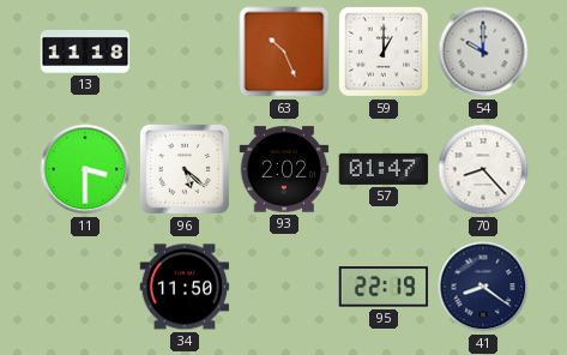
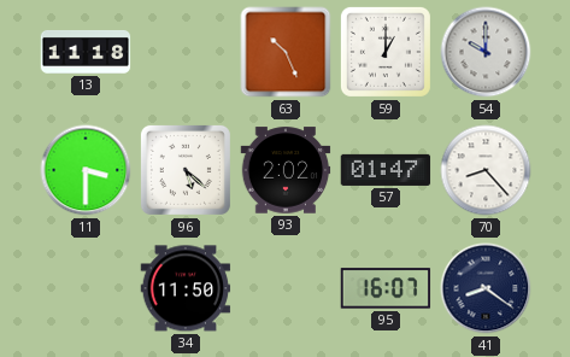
95: 22:19 -> 16:07 (386, 288)
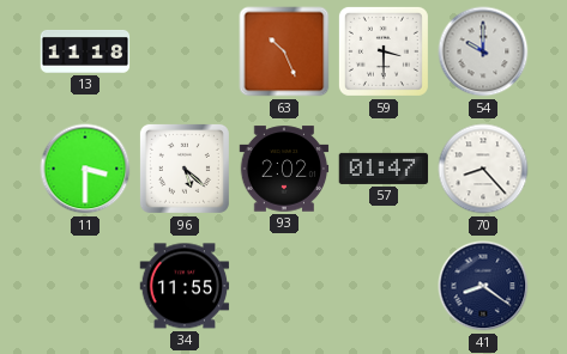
59: 1:00 -> 3:30 (384, 51)
34: 11:50 -> 11:55 (185, 286)
95: 16:07 -> none (386, 288)
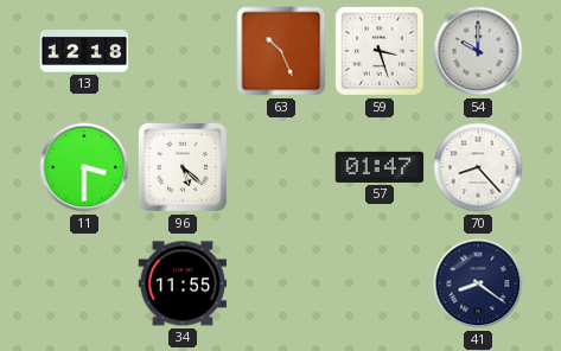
13: 11:18 -> 12:18 (84, 51)
59: 3:30 -> 3:27 (380, 51)
93: 2:02 -> none (284, 169)
